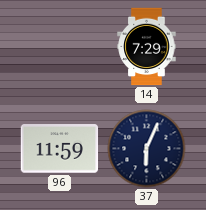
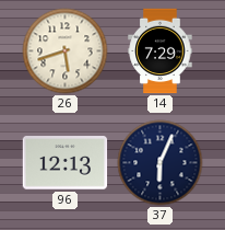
26: none -> 5:42 (66, 51)
96: 11:59 -> 12:13 (66, 163)
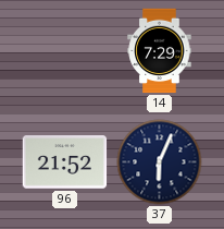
26: 5:42 -> none (66, 51)
96: 12:13 -> 21:52 (65, 162)
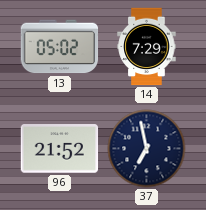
13: none -> 05:02 (60, 47)
37: 6:04 -> 6:58 (147, 149)
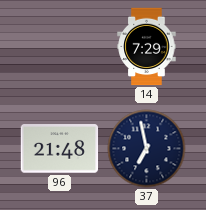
13: 05:02 -> none (60, 47)
96: 21:52 -> 21:48 (60, 149)
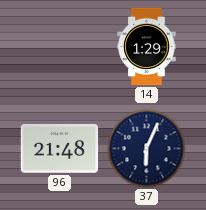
14: 7:29 -> 1:29 (147, 47)
37: 6:58 -> 6:04 (147, 149)
